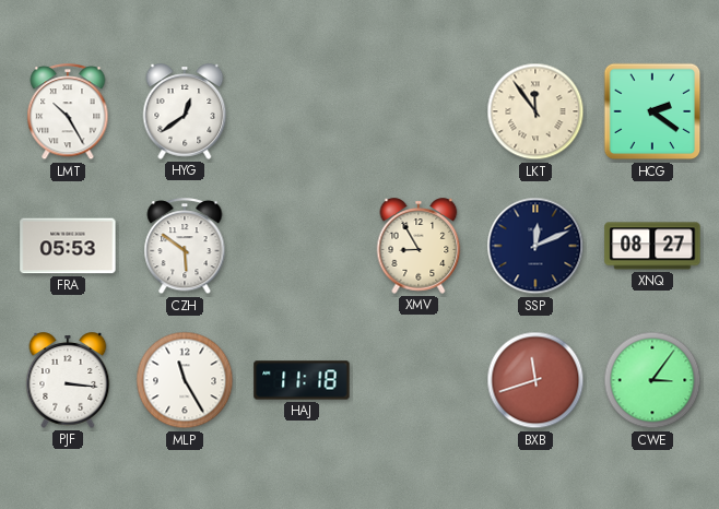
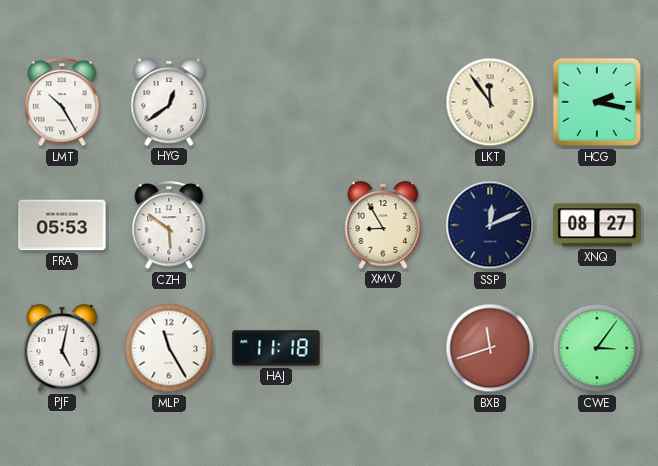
HCG: 2:21 -> 2:17 (597, 102)
PJF: 3:16 -> 5:02 (62, 348)
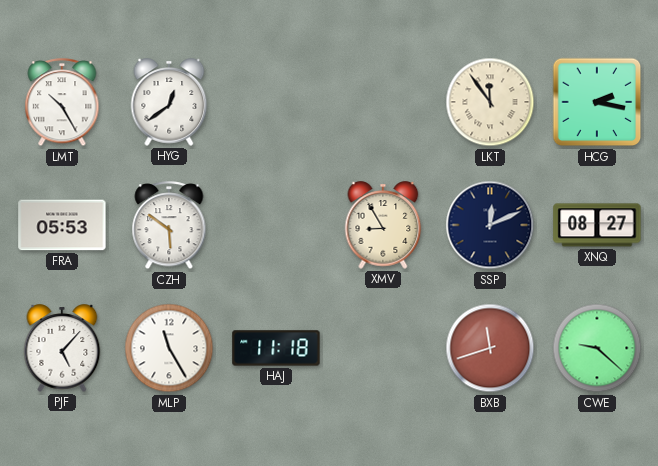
PJF: 5:02 -> 5:07 (62, 348)
CWE: 3:06 -> 9:22 (597, 348)
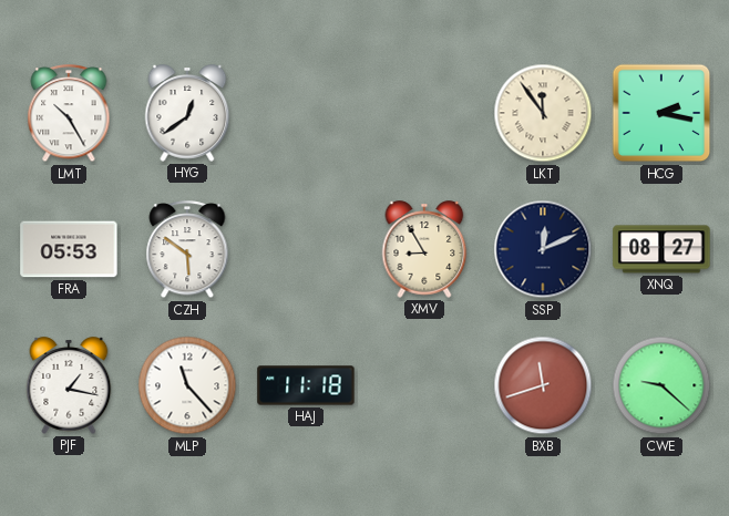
PJF: 5:07 -> 1:17 (69, 385)
MLP: 11:25 -> 11:23 (187, 385)
